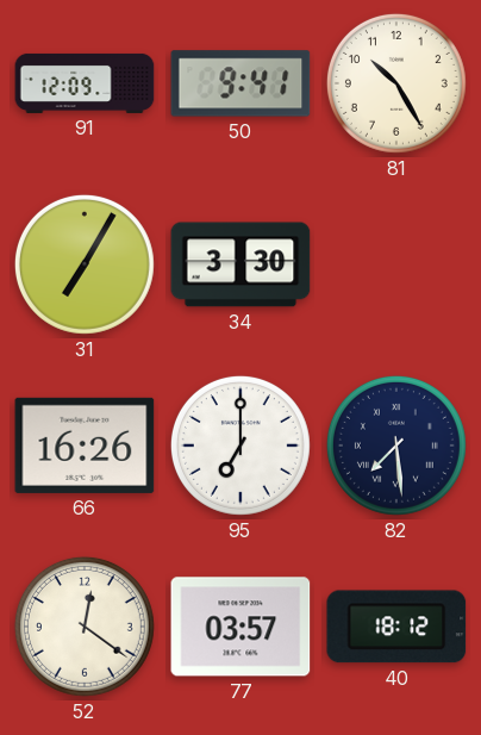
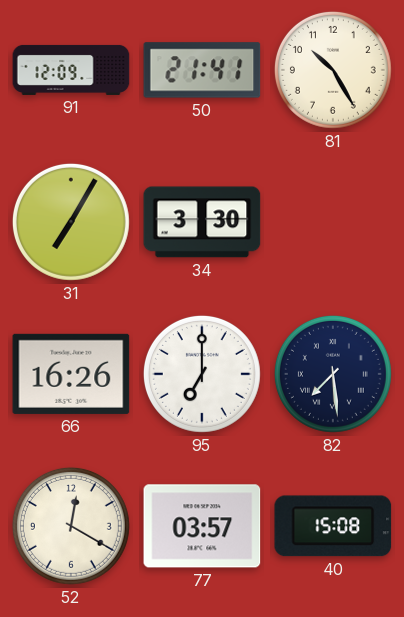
50: 9:41 -> 21:41 (202, 70)
52: 12:21 -> 12:20 (71, 526)
40: 18:12 -> 15:08 (333, 526)
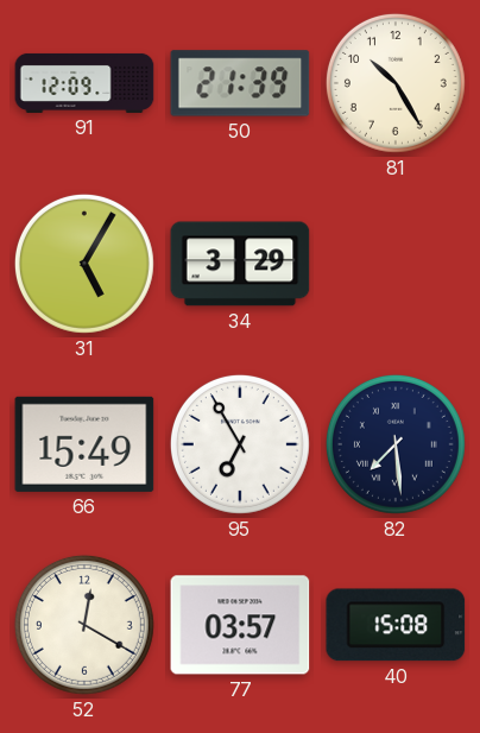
50: 21:41 -> 21:39 (240, 83)
31: 7:05 -> 5:05 (84, 264)
34: 3:30 -> 3:29 (240, 264)
66: 16:26 -> 15:49 (84, 444)
95: 7:00 -> 6:55 (240, 444)
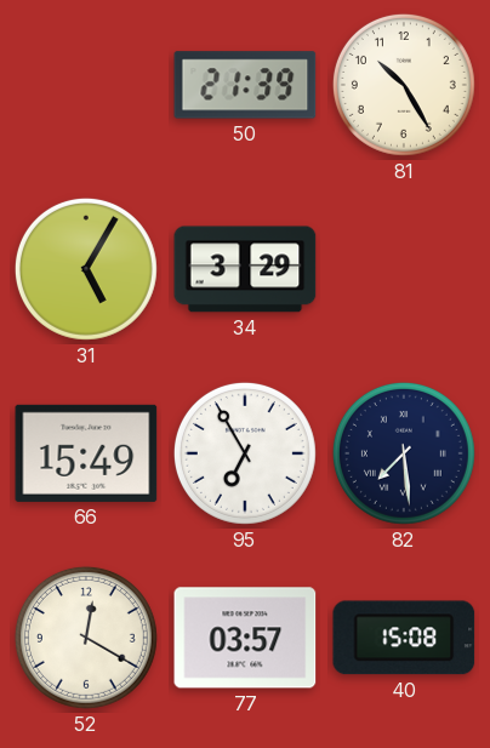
91: 12:09 -> none (84, 83)
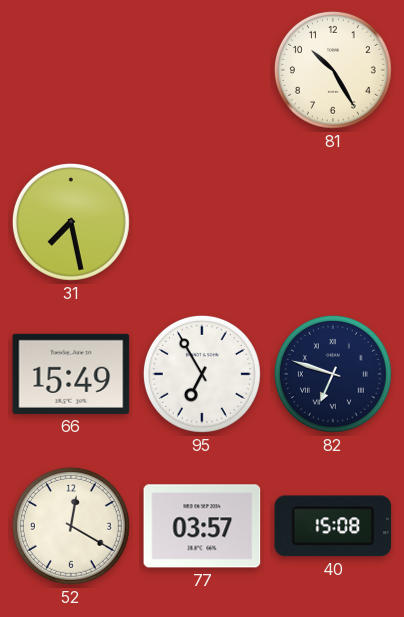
50: 21:39 -> none (245, 85)
31: 5:05 -> 7:28 (71, 222)
34: 3:29 -> none (245, 269)
82: 7:29 -> 6:48 (333, 374)
